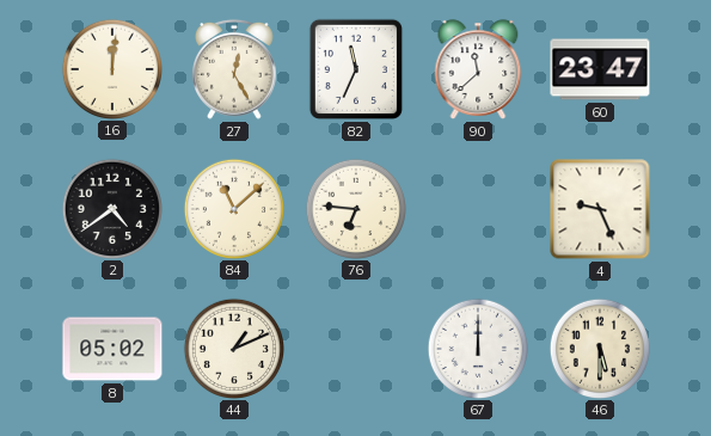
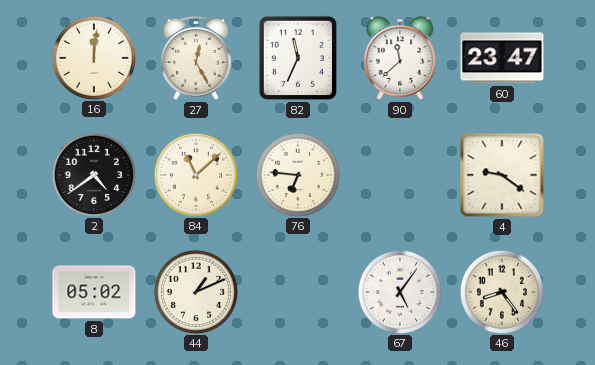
4: 9:26 -> 9:21 (502, 175)
67: 12:00 -> 5:06 (399, 291)
46: 5:30 -> 8:24 (501, 291)
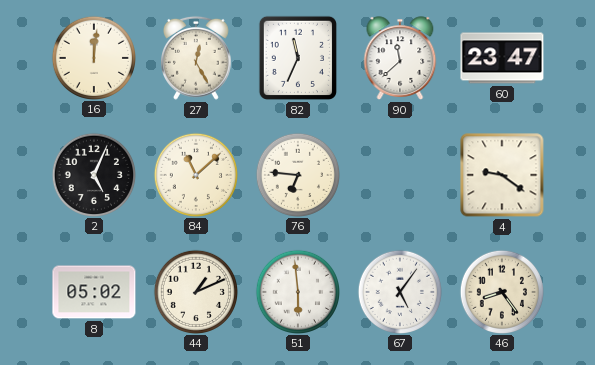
2: 4:39 -> 5:04 (93, 174)
51: none -> 5:59 (297, 291)
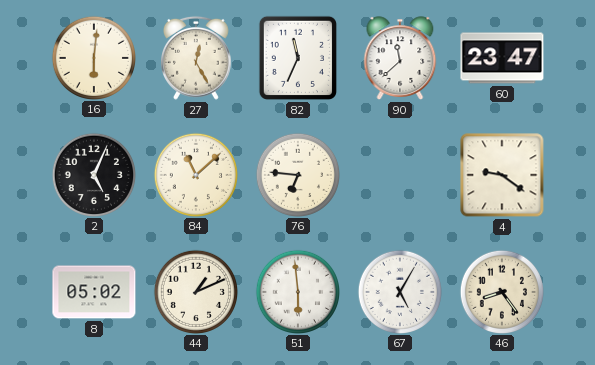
16: 12:01 -> 6:01 (93, 57)
67: 5:06 -> 5:05 (399, 291)
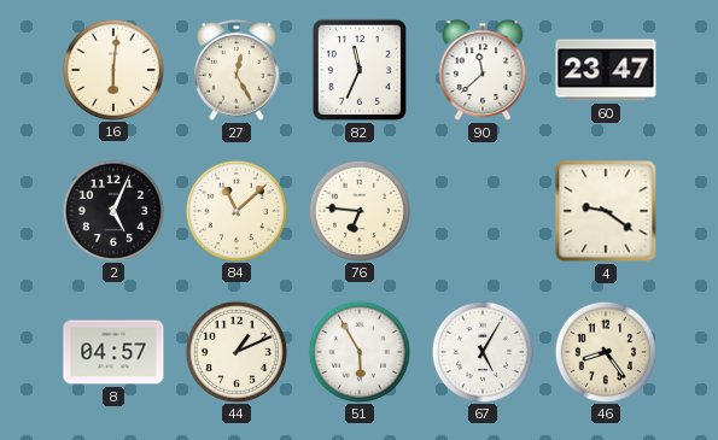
8: 05:02 -> 04:57 (113, 352)
51: 5:59 -> 5:55 (358, 351)
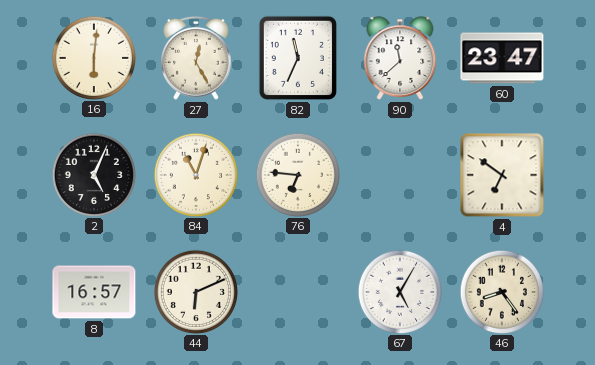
84: 11:08 -> 11:03 (195, 174)
4: 9:21 -> 6:51 (502, 175)
8: 04:57 -> 16:57 (94, 292)
44: 1:11 -> 6:11 (195, 291)
51: 5:55 -> none (358, 351)
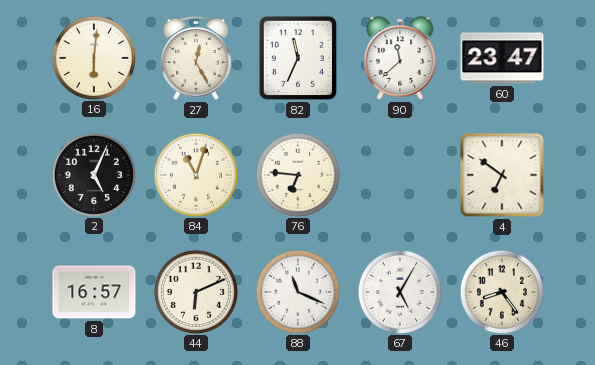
88: none -> 11:19 (297, 291)
